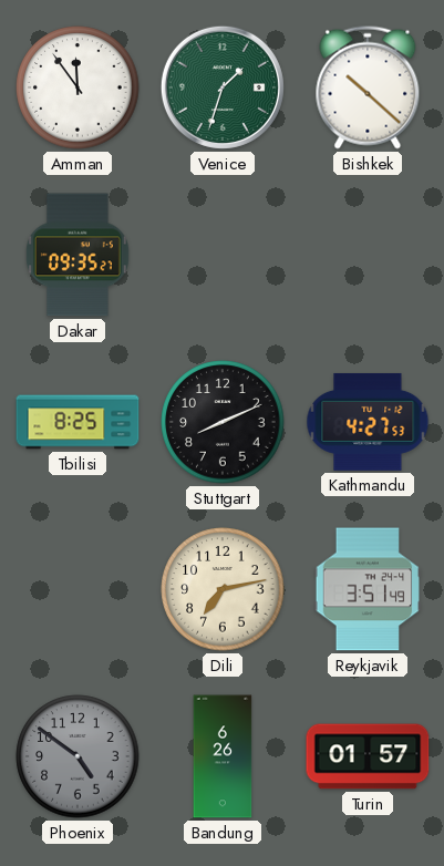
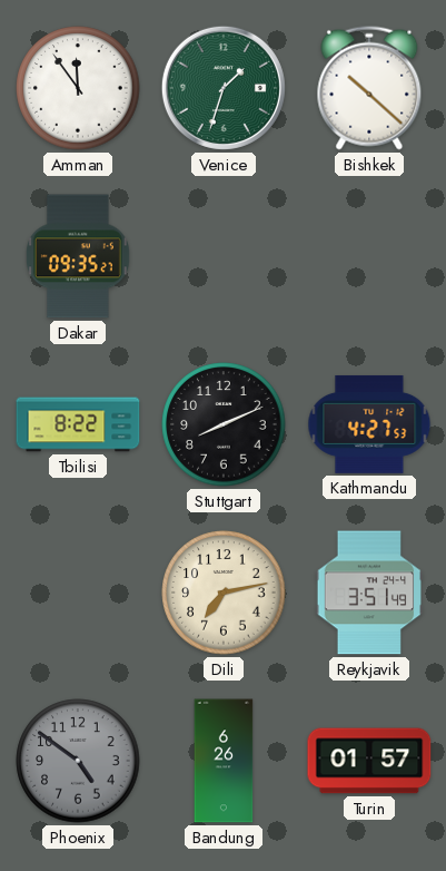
Tbilisi: 8:25 -> 8:22 (78, 424)
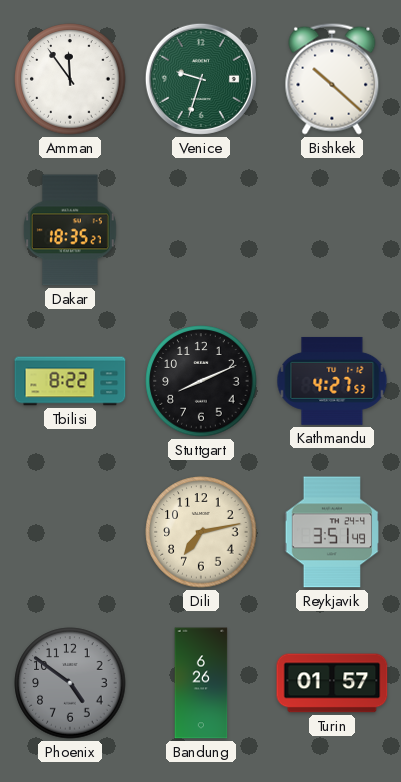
Venice: 1:33 -> 9:33 (201, 79)
Dakar: 09:35 -> 18:35 (70, 230)
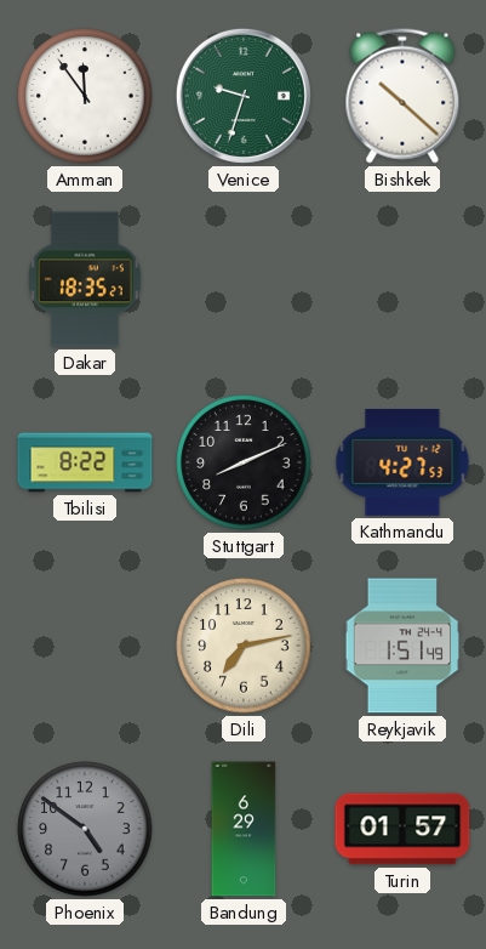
Reykjavik: 3:51 -> 1:51 (402, 646)
Bandung: 6:26 -> 6:29 (244, 829)
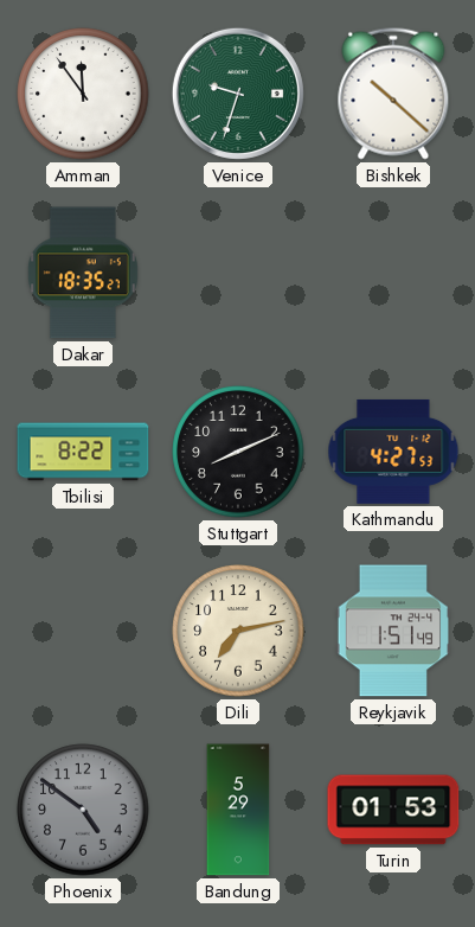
Bandung: 6:29 -> 5:29 (238, 810)
Turin: 01:57 -> 01:53 (393, 810)
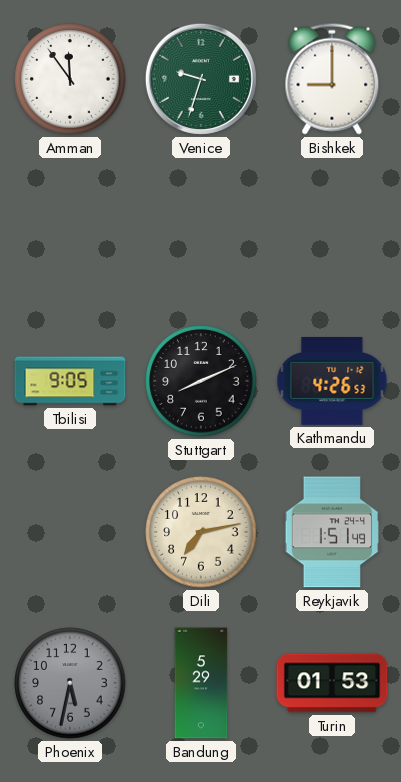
Bishkek: 10:22 -> 9:00 (332, 79)
Dakar: 18:35 -> none (83, 273)
Tbilisi: 8:22 -> 9:05 (70, 381)
Kathmandu: 4:27 -> 4:26 (332, 381)
Phoenix: 4:51 -> 5:32 (70, 683)
